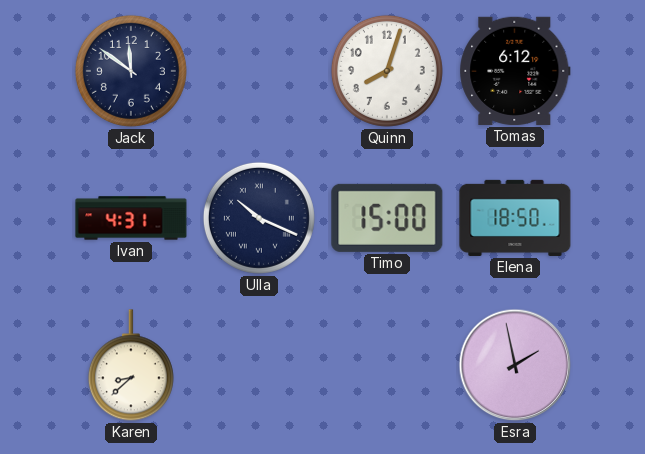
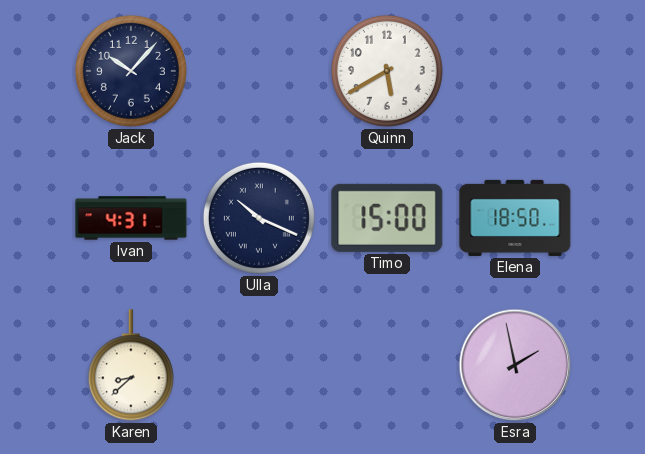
Jack: 11:51 -> 10:07 (131, 71)
Quinn: 8:03 -> 5:40 (387, 71)
Tomas: 6:12 -> none (515, 71)
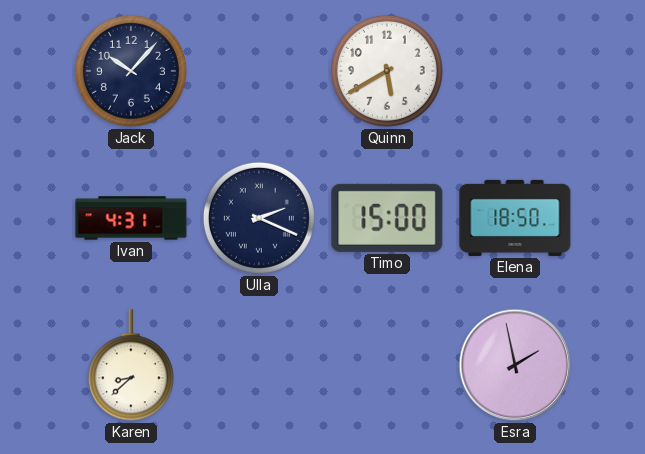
Ulla: 10:19 -> 2:19 (259, 218)
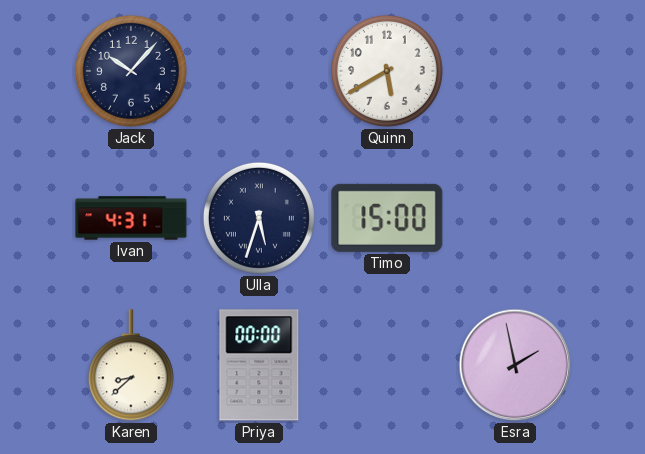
Ulla: 2:19 -> 5:33 (259, 218)
Elena: 18:50 -> none (515, 218)
Priya: none -> 00:00 (259, 365)
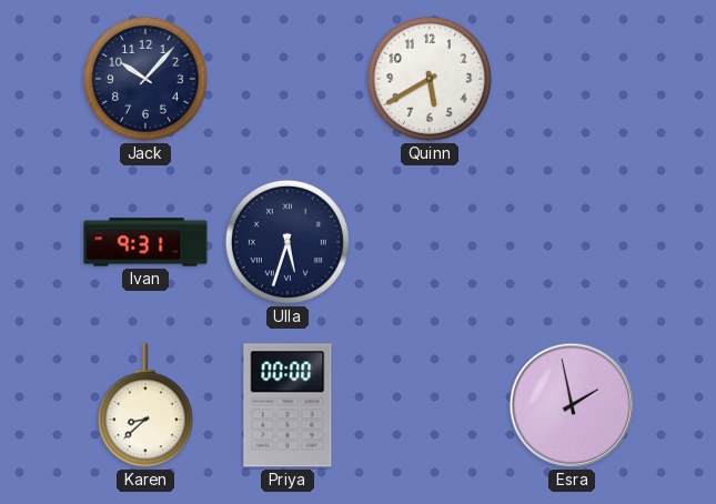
Ivan: 4:31 -> 9:31 (145, 242)
Timo: 15:00 -> none (387, 218)
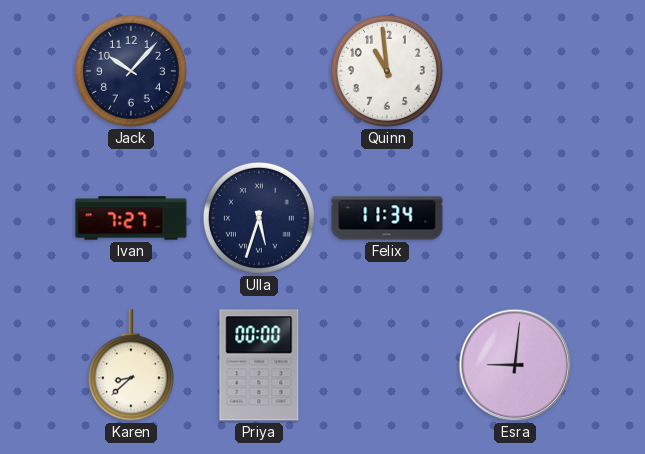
Quinn: 5:40 -> 10:59 (387, 71)
Ivan: 9:31 -> 7:27 (131, 218)
Felix: none -> 11:34 (387, 218)
Esra: 1:58 -> 9:01 (515, 365)
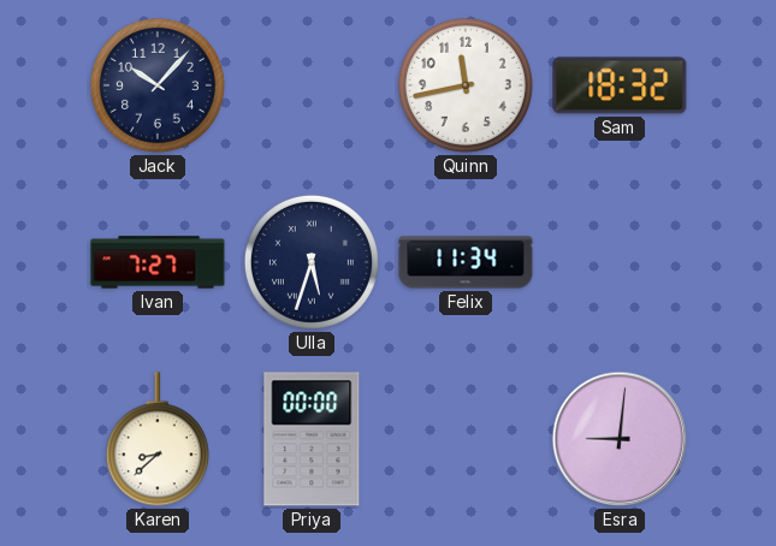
Quinn: 10:59 -> 11:43 (466, 85)
Sam: none -> 18:32 (620, 85)
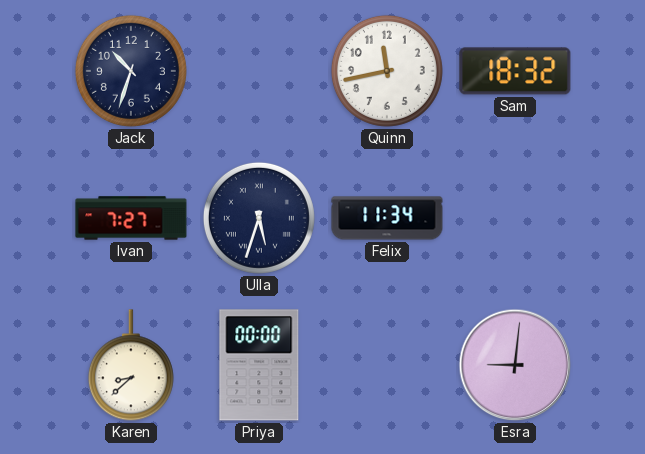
Jack: 10:07 -> 10:33 (131, 71)
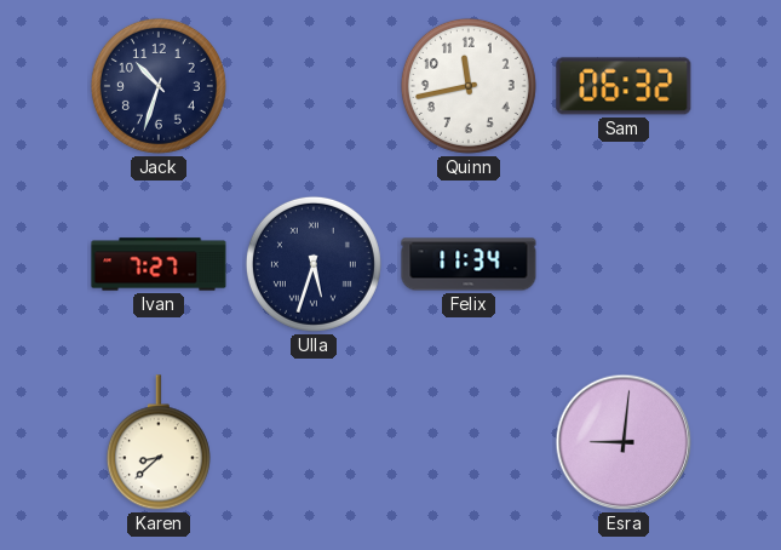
Sam: 18:32 -> 06:32 (624, 86)
Priya: 00:00 -> none (259, 365)
